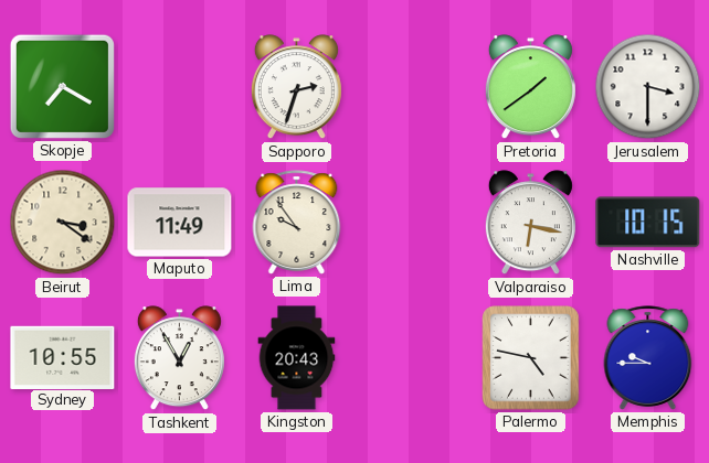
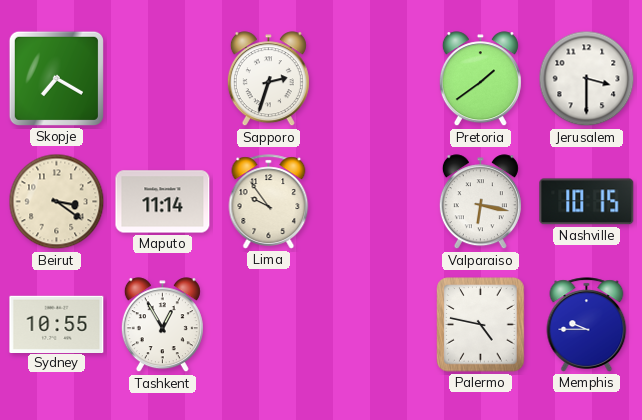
Maputo: 11:49 -> 11:14 (163, 202)
Kingston: 20:43 -> none (297, 358)
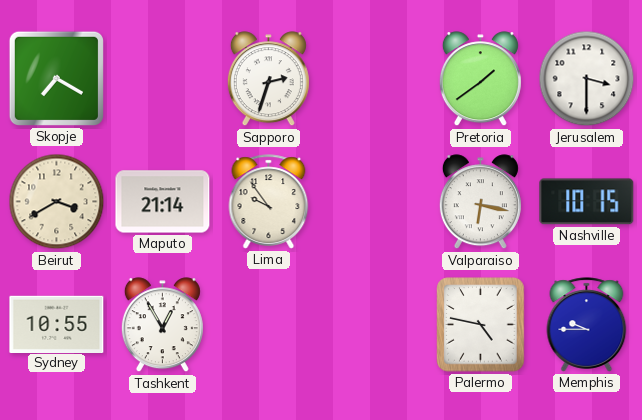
Beirut: 3:21 -> 3:40 (57, 202)
Maputo: 11:14 -> 21:14 (163, 202)
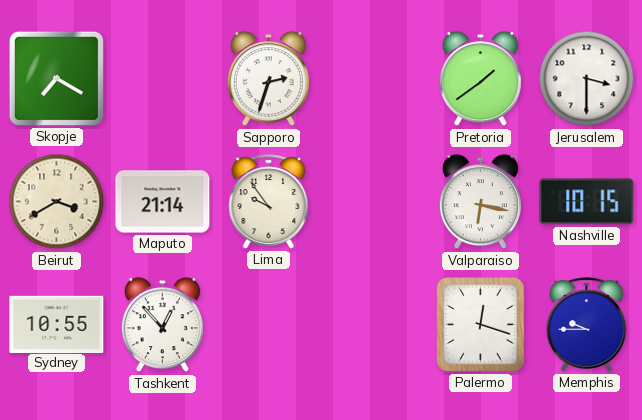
Tashkent: 12:55 -> 12:53 (162, 325)
Palermo: 4:47 -> 12:18 (481, 325)
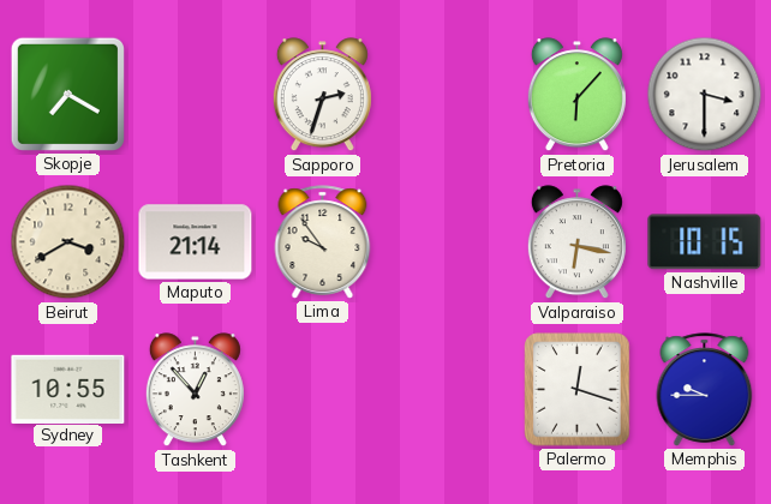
Pretoria: 1:39 -> 6:07 (576, 95)
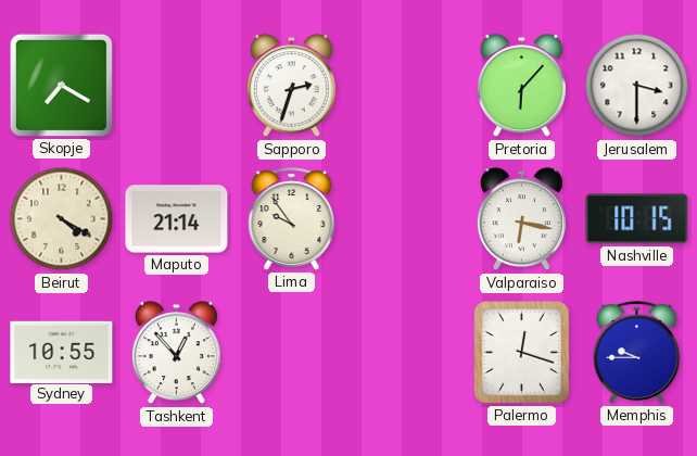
Beirut: 3:40 -> 4:20 (62, 219)
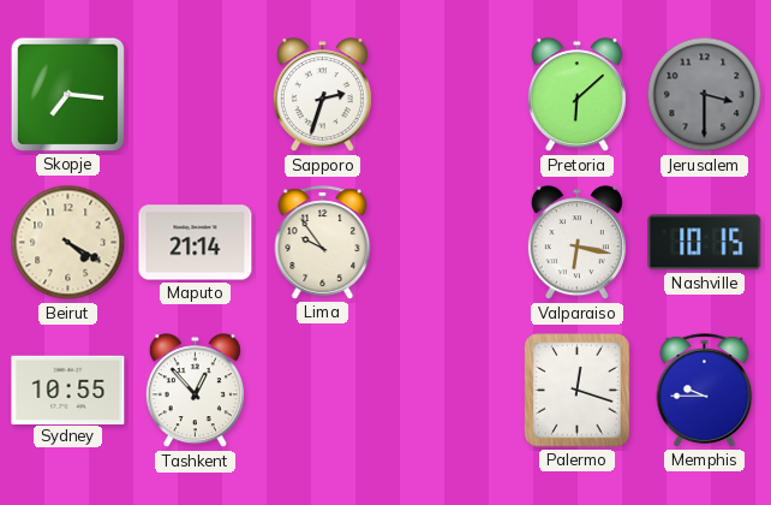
Skopje: 7:20 -> 7:16 (67, 94)
Pretoria: 6:07 -> 6:08 (576, 95)
Jerusalem dial: white -> grey (705, 95)
